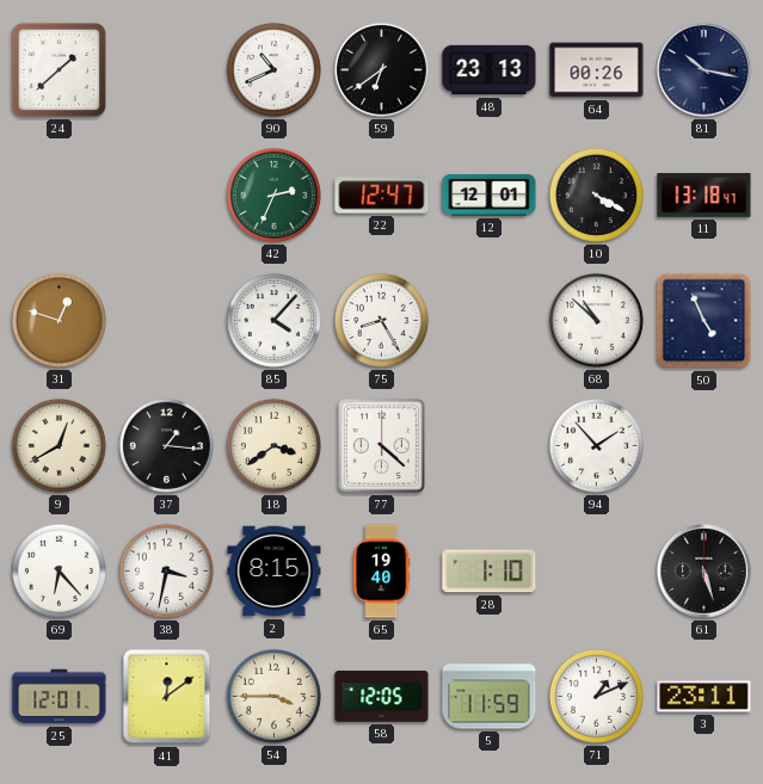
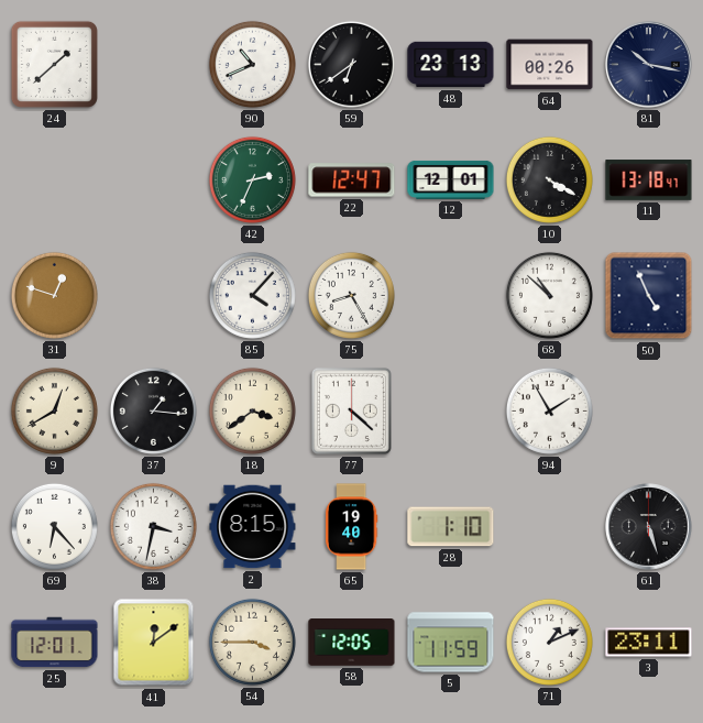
94: 1:53 -> 1:55 (549, 410)
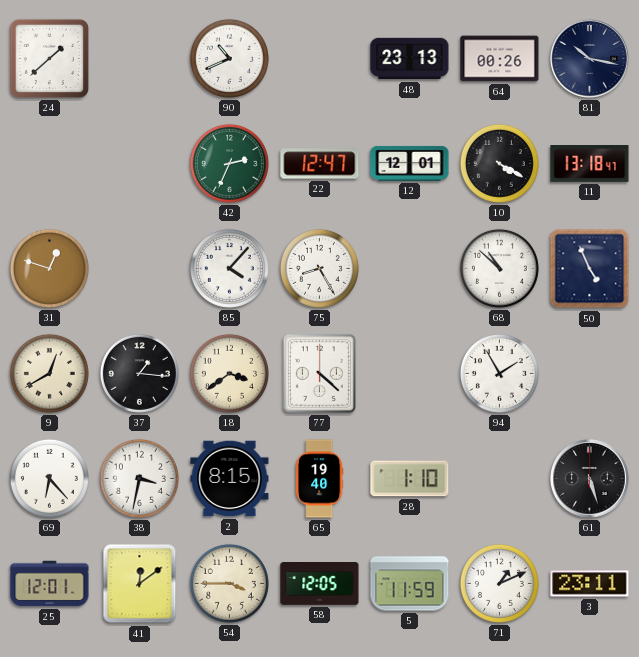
59: 6:39 -> none (351, 64)
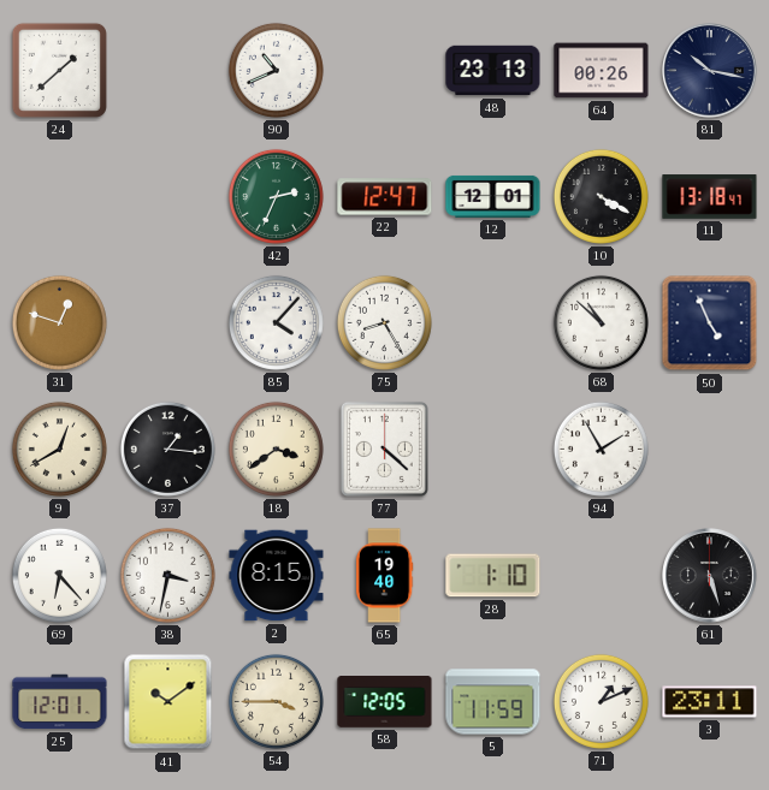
41: 12:09 -> 10:09 (168, 702)
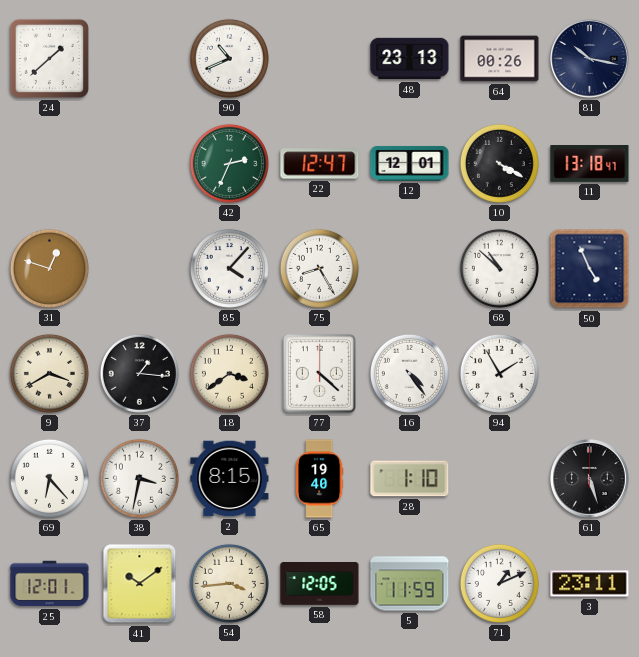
9: 12:40 -> 3:40 (49, 373)
16: none -> 4:24 (409, 373)
54: 3:45 -> 3:44 (229, 583)
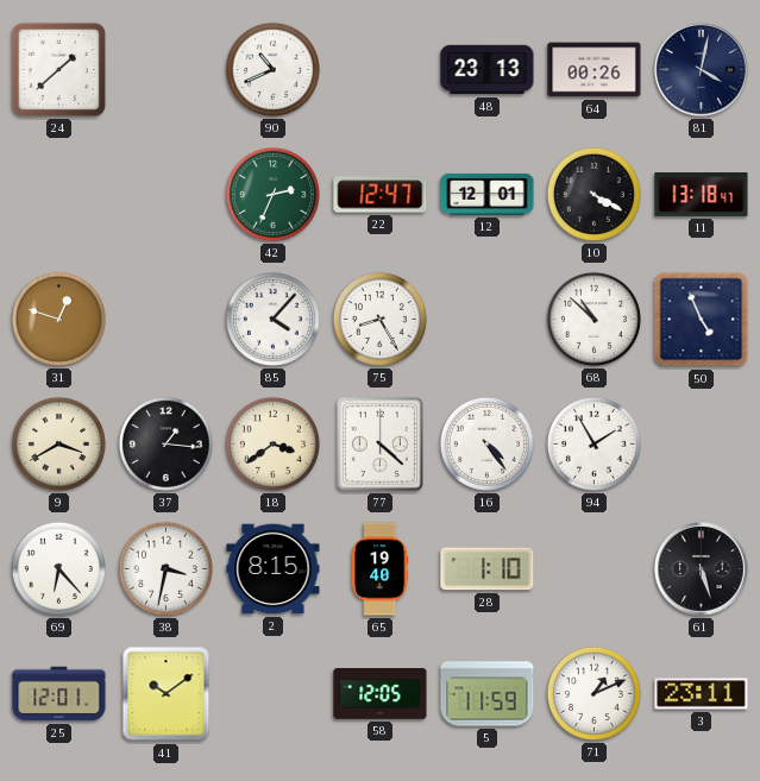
81: 10:17 -> 4:02 (702, 70)
54: 3:44 -> none (229, 583)
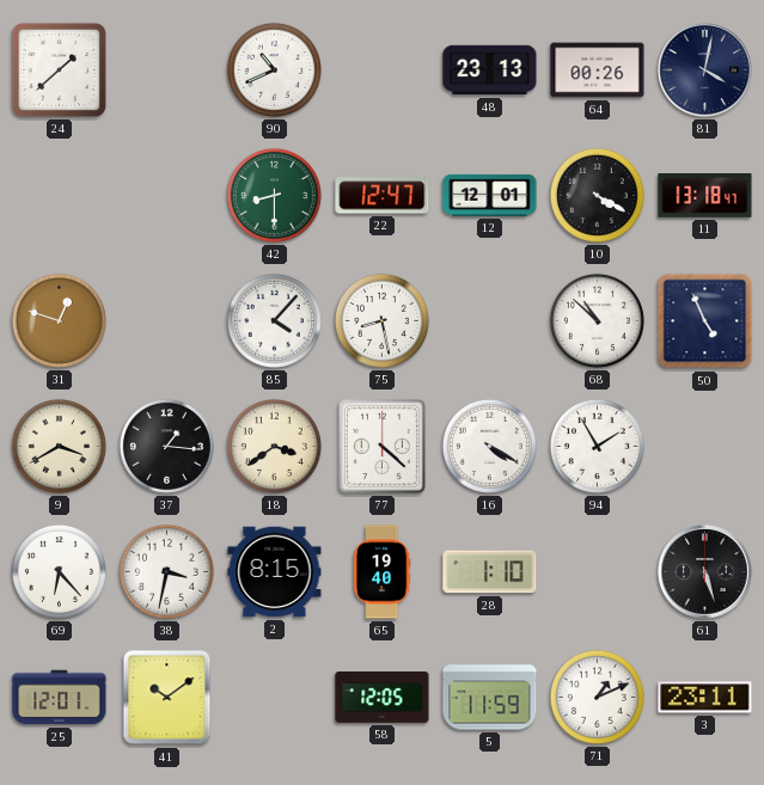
42: 2:34 -> 8:30 (274, 195)
75: 8:25 -> 8:28 (381, 320)
16: 4:24 -> 4:20 (489, 446)
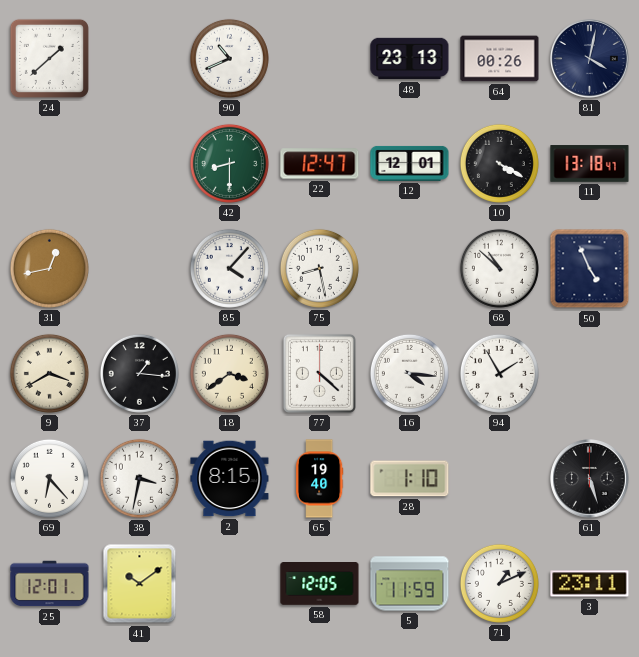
31: 12:48 -> 12:43 (49, 268)
16: 4:20 -> 4:16 (409, 373)
